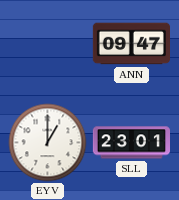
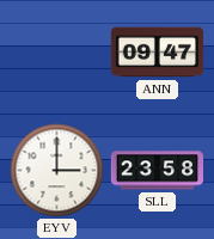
EYV: 1:00 -> 3:00 (57, 171)
SLL: 23:01 -> 23:58 (157, 171)
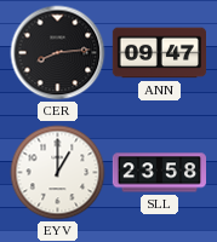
CER: none -> 8:14 (58, 53)
EYV: 3:00 -> 1:00 (58, 173)
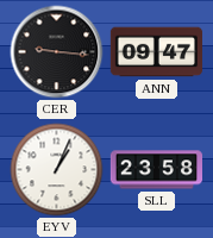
CER: 8:14 -> 9:16 (57, 52)
EYV: 1:00 -> 1:04 (57, 170)
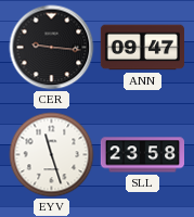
EYV: 1:04 -> 11:27 (52, 155)
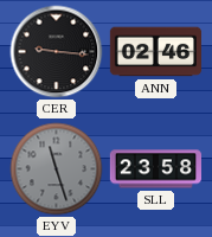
ANN: 09:47 -> 02:46 (155, 52)
EYV dial: white -> grey (57, 169)
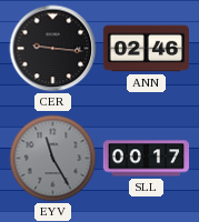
EYV: 11:27 -> 11:25 (53, 159)
SLL: 23:58 -> 00:17 (146, 159)
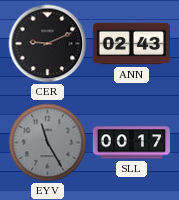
CER: 9:16 -> 9:11 (48, 44)
ANN: 02:46 -> 02:43 (131, 44)
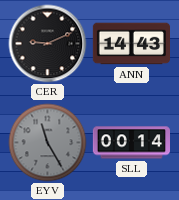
ANN: 02:43 -> 14:43 (131, 44)
SLL: 00:17 -> 00:14 (131, 143)
